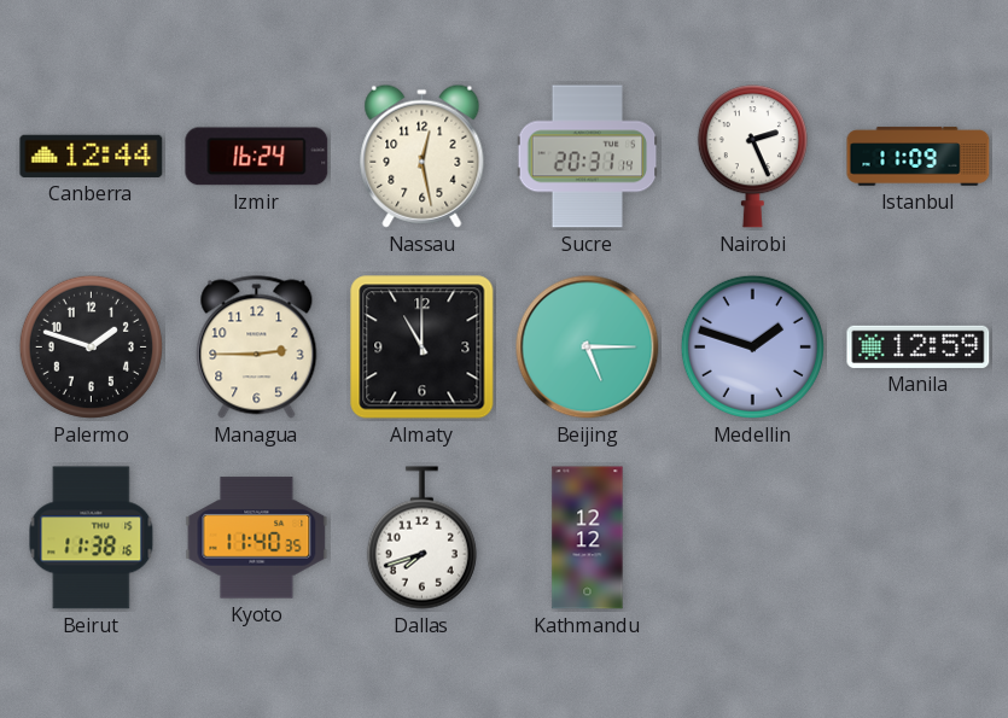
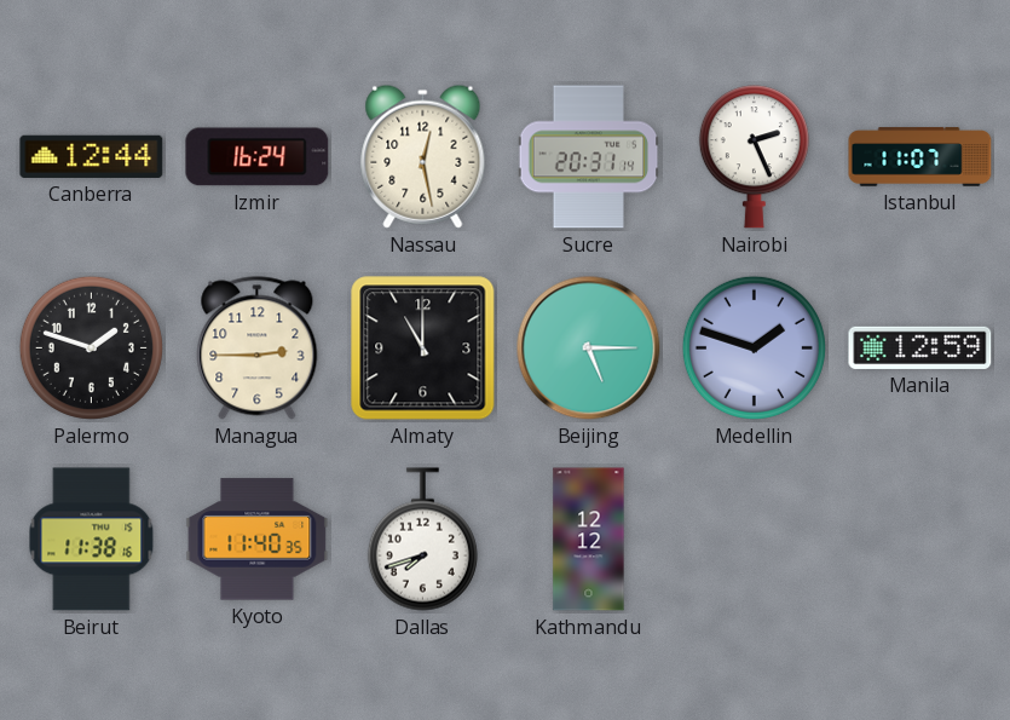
Istanbul: 11:09 -> 11:07 (920, 157)
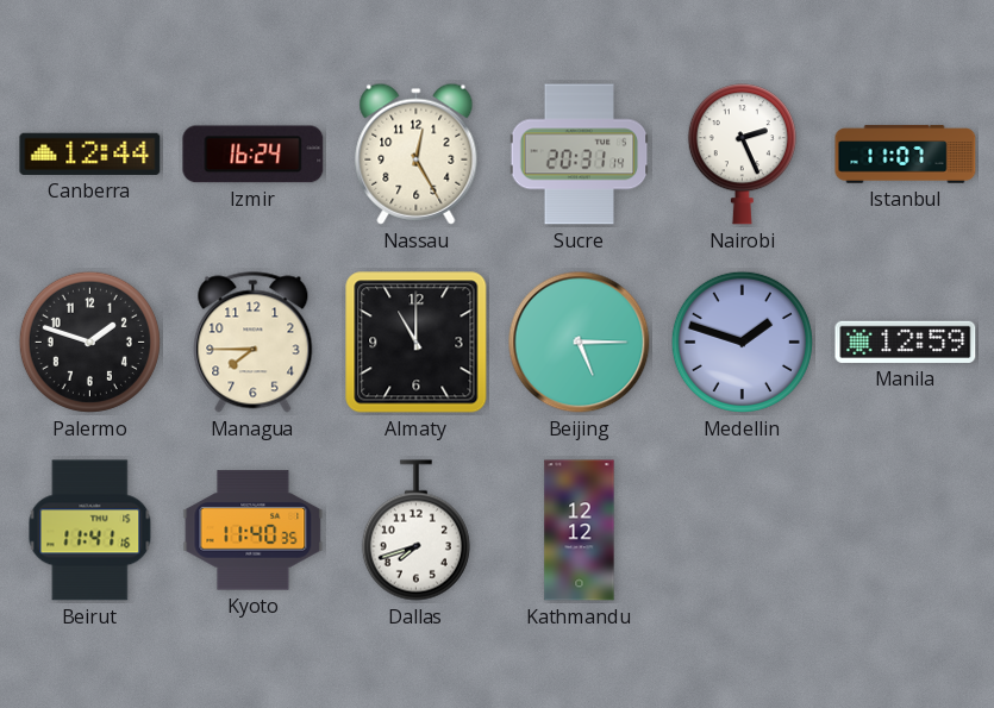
Nassau: 12:28 -> 12:25 (417, 153)
Managua: 2:45 -> 7:45 (254, 343)
Beirut: 11:38 -> 11:41 (90, 531)
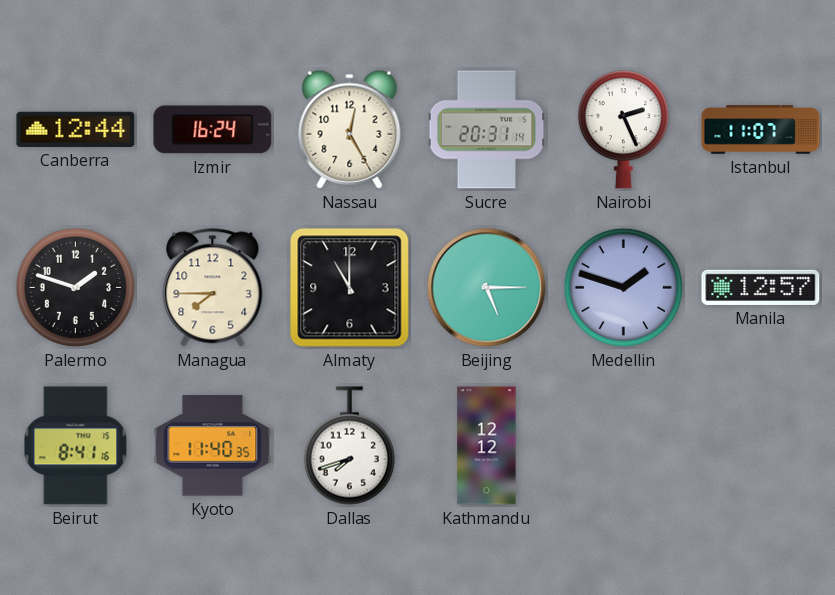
Manila: 12:59 -> 12:57 (761, 287)
Beirut: 11:41 -> 8:41 (76, 446)
